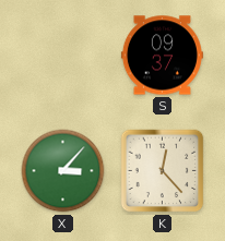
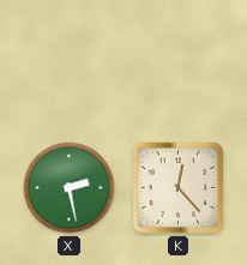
S: 09:37 -> none (162, 56)
X: 3:07 -> 2:28 (70, 188)
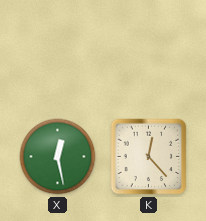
X: 2:28 -> 12:28 (58, 157)
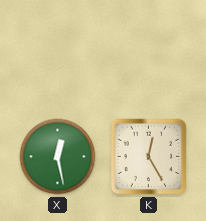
K: 12:23 -> 12:25 (149, 157)
